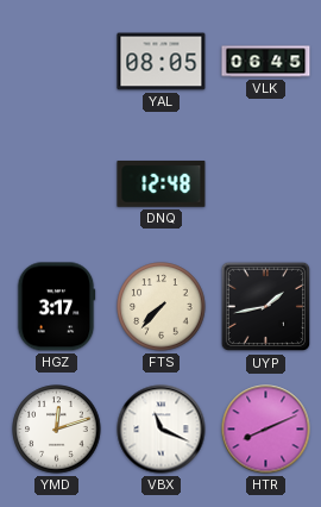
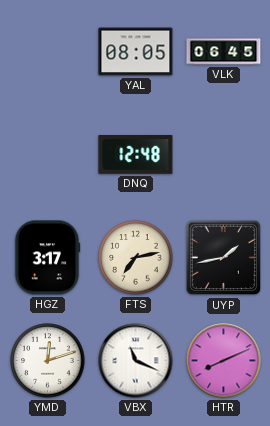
FTS: 7:37 -> 7:13 (136, 258)
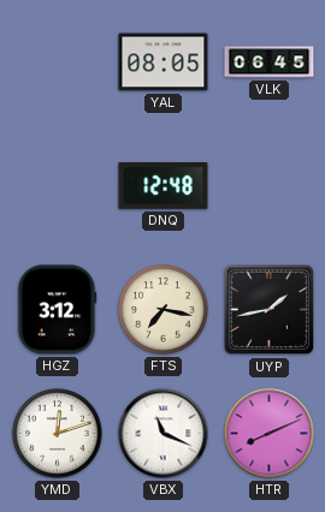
HGZ: 3:17 -> 3:12 (57, 310)
FTS: 7:13 -> 7:17 (164, 310)
